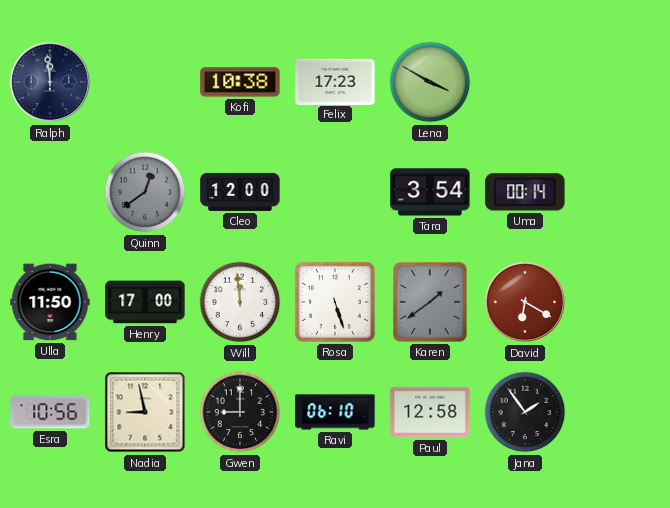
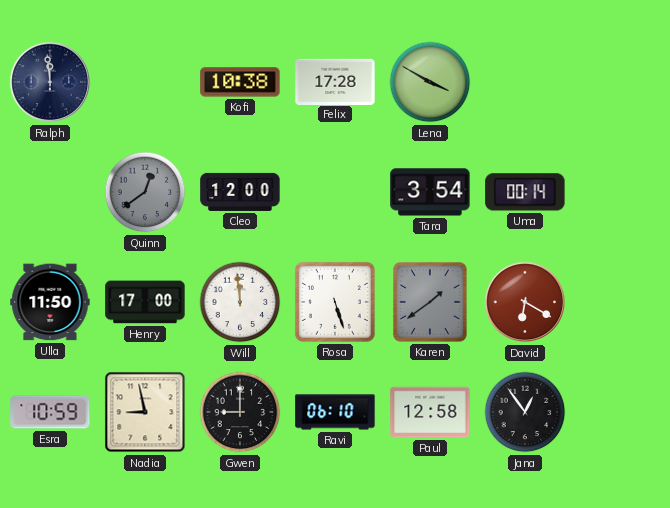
Felix: 17:23 -> 17:28 (335, 81)
Esra: 10:56 -> 10:59 (50, 412)
Jana: 1:54 -> 12:54 (525, 412)
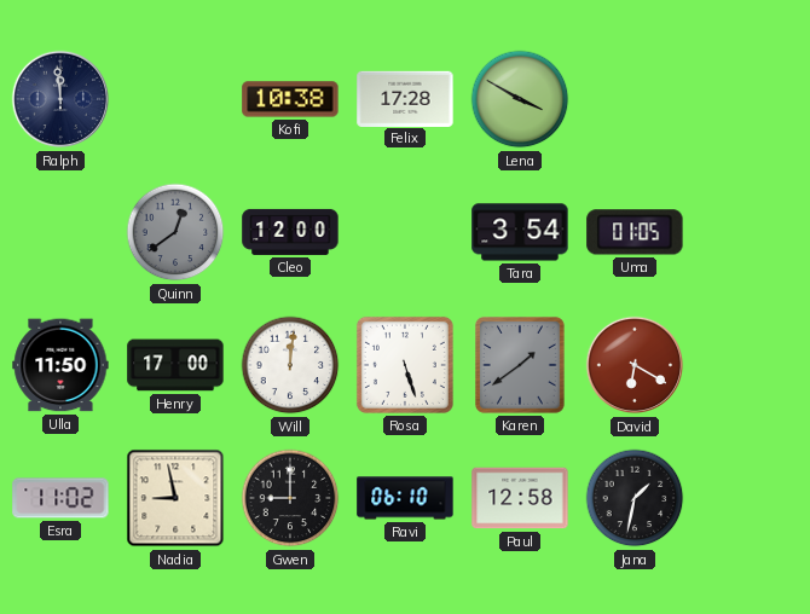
Uma: 00:14 -> 01:05 (635, 232)
Will: 11:59 -> 12:01 (290, 365)
Esra: 10:59 -> 11:02 (60, 498)
Jana: 12:54 -> 1:32 (635, 498)
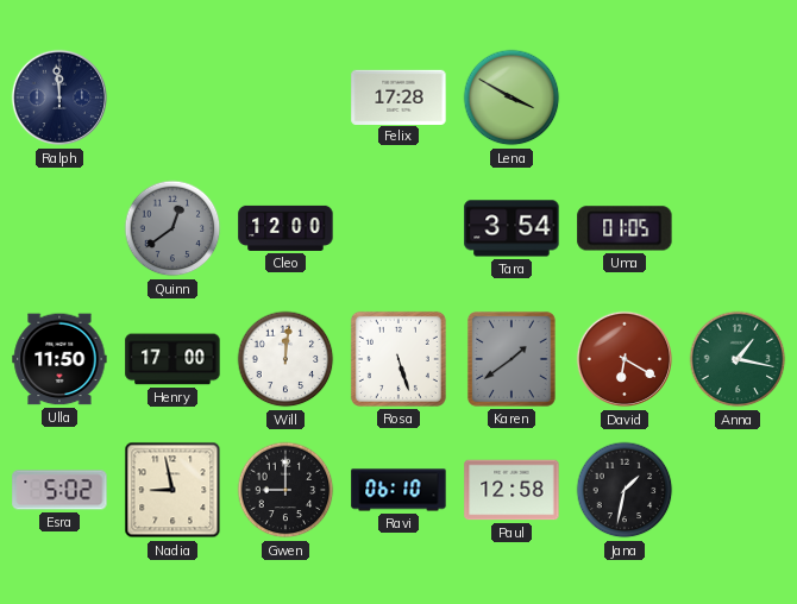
Kofi: 10:38 -> none (290, 99)
Anna: none -> 1:17 (738, 359)
Esra: 11:02 -> 5:02 (59, 490)
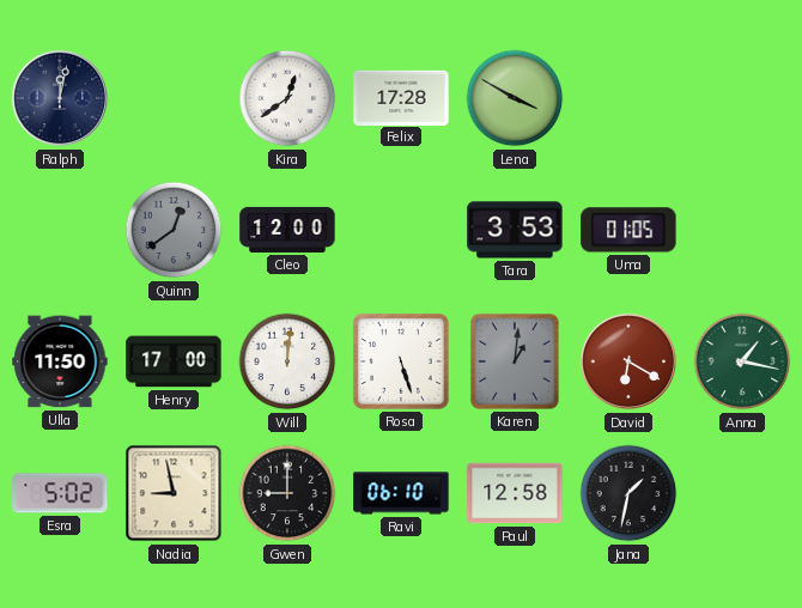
Ralph: 11:59 -> 12:02 (60, 98)
Kira: none -> 12:39 (287, 98)
Tara: 3:54 -> 3:53 (515, 230)
Karen: 1:39 -> 1:01 (515, 361)
